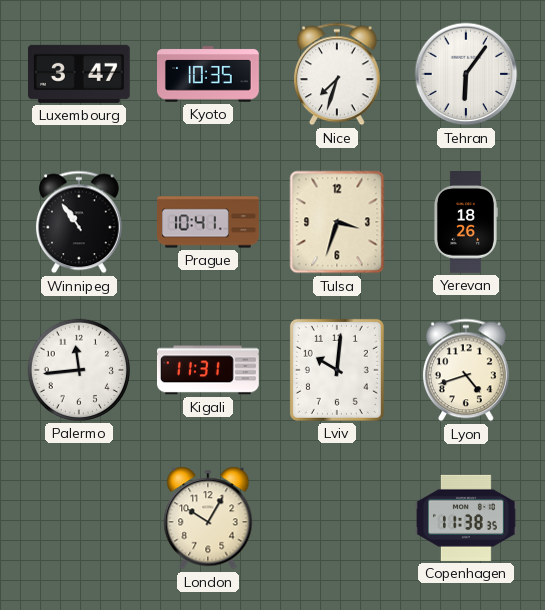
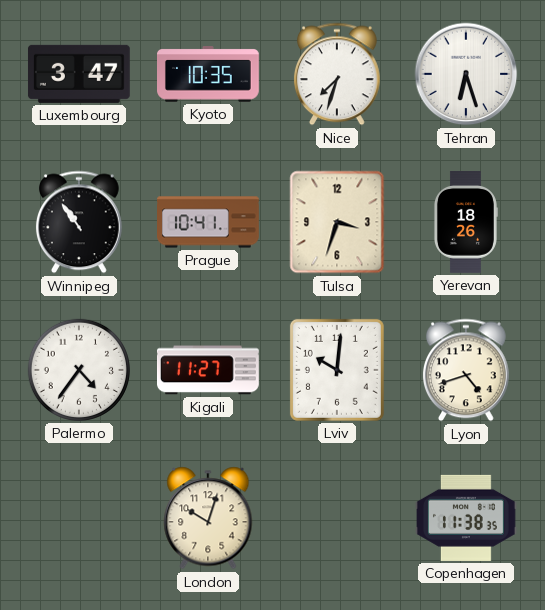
Tehran: 6:06 -> 6:27 (466, 74)
Palermo: 11:44 -> 4:36 (79, 370)
Kigali: 11:31 -> 11:27 (209, 370)
London: 10:05 -> 10:03 (208, 518)
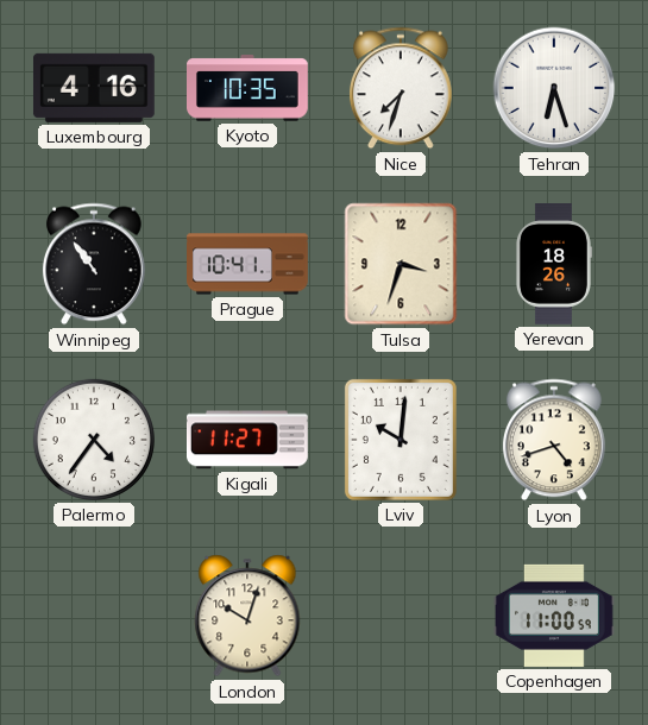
Luxembourg: 3:47 -> 4:16 (94, 88)
Copenhagen: 11:38 -> 11:00 (555, 616)
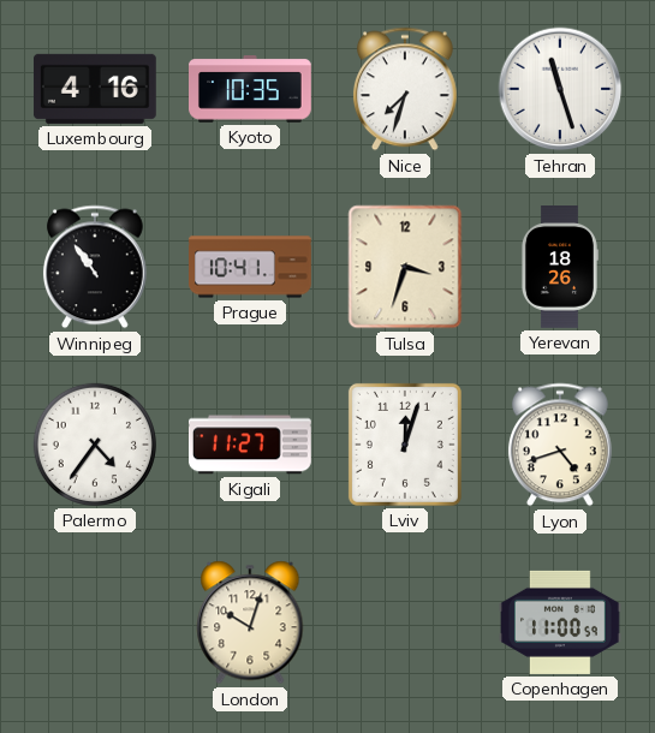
Tehran: 6:27 -> 11:27 (560, 89)
Lviv: 10:01 -> 12:03 (405, 445)
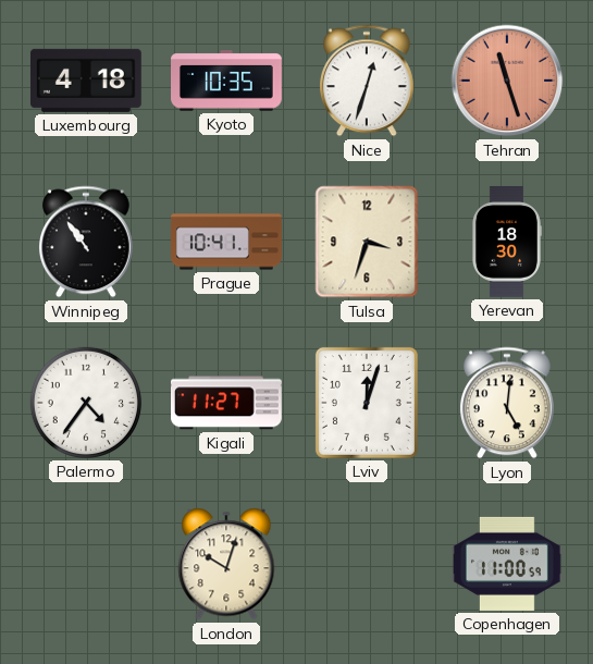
Luxembourg: 4:16 -> 4:18 (86, 81)
Nice: 7:33 -> 12:33 (367, 81)
Tehran dial: white -> salmon (507, 81)
Yerevan: 18:26 -> 18:30 (506, 243)
Lyon: 4:42 -> 5:01 (507, 403)
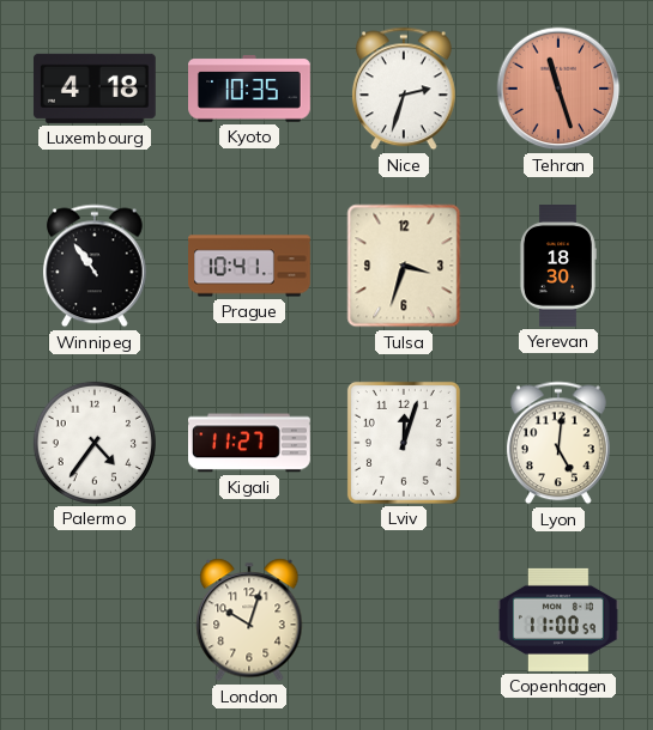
Nice: 12:33 -> 2:33 (404, 89)
